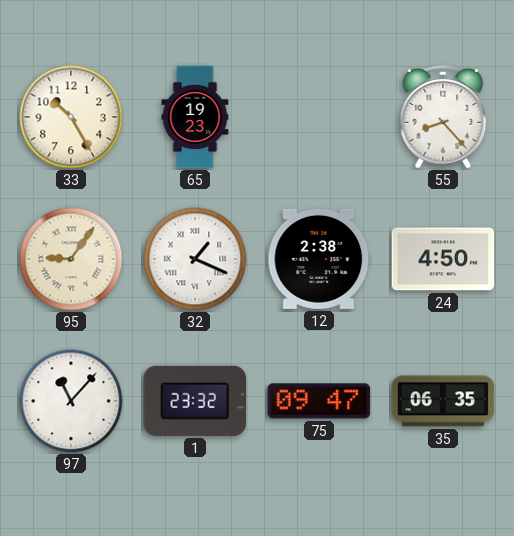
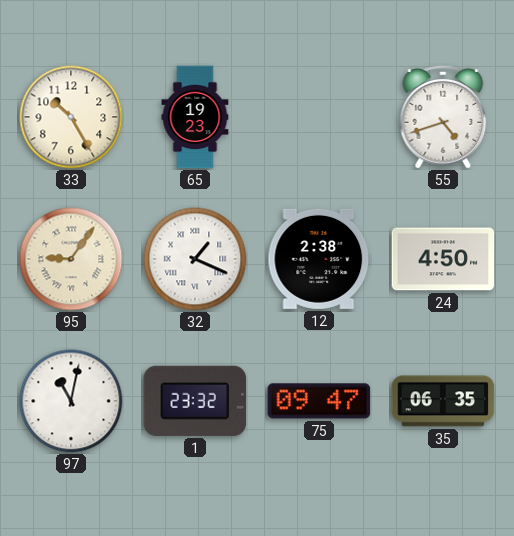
55: 8:23 -> 4:42 (443, 118)
97: 11:07 -> 11:02 (71, 401)
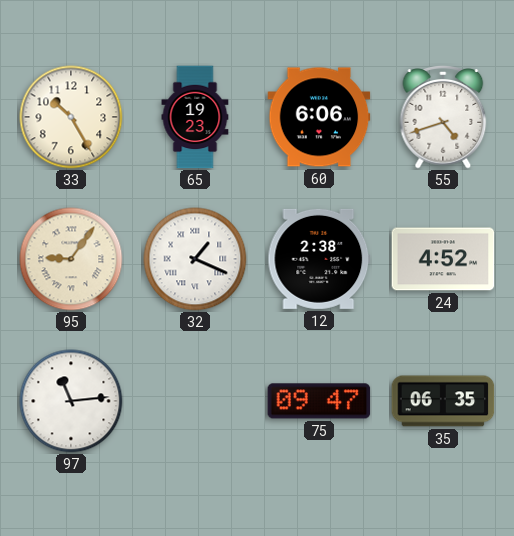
60: none -> 6:06 (319, 117)
24: 4:50 -> 4:52 (443, 259)
97: 11:02 -> 11:14 (71, 401)
1: 23:32 -> none (195, 401)
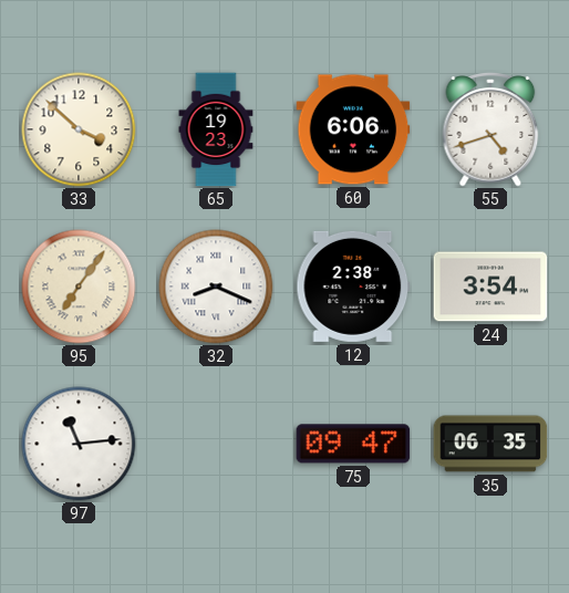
33: 10:25 -> 3:52 (79, 129)
95: 9:06 -> 7:06 (79, 287)
32: 1:19 -> 8:19 (216, 287)
24: 4:52 -> 3:54 (490, 287)
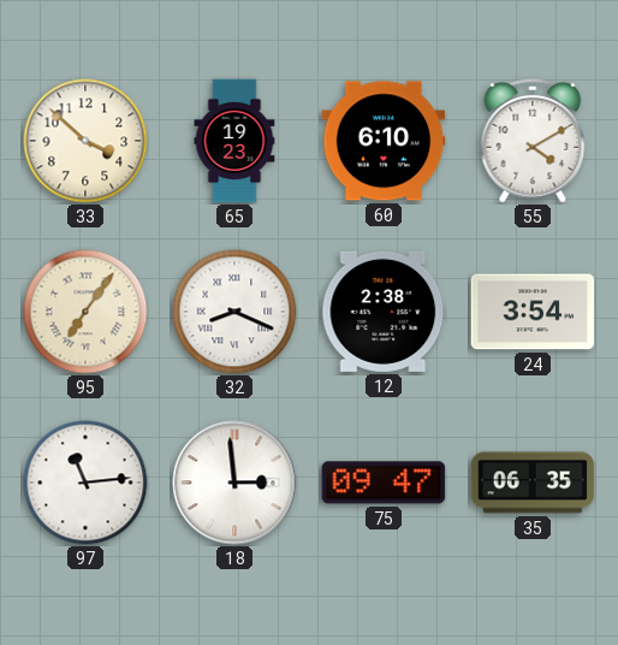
60: 6:06 -> 6:10 (384, 141)
55: 4:42 -> 4:10 (533, 142)
18: none -> 2:59 (234, 483)
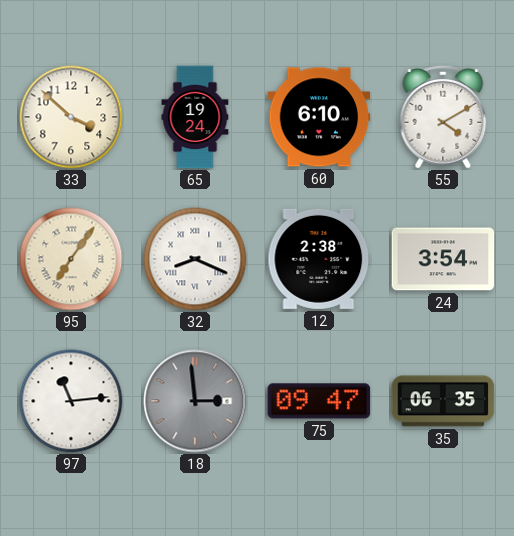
65: 19:23 -> 19:24 (195, 117)
18 dial: white -> grey (195, 401)
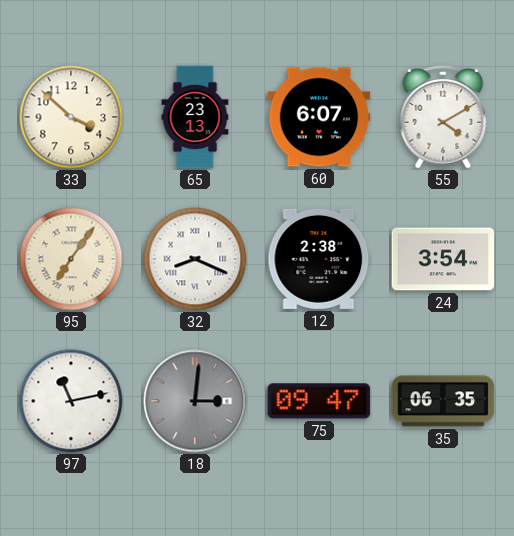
65: 19:24 -> 23:13 (195, 117)
60: 6:10 -> 6:07 (319, 117)
97: 11:14 -> 11:13 (71, 401)
18: 2:59 -> 3:01 (195, 401)
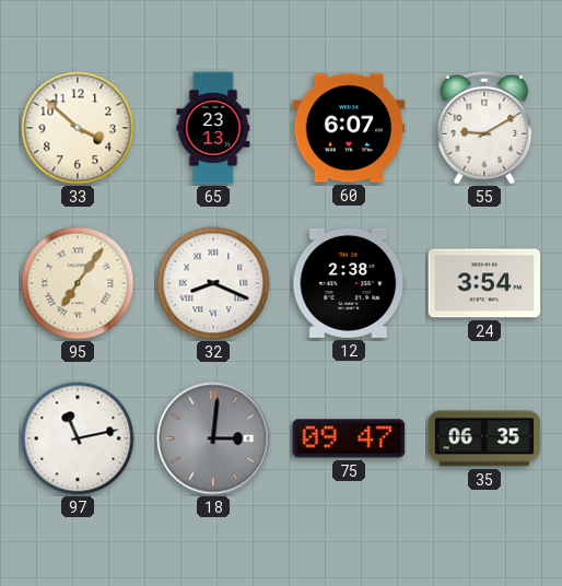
55: 4:10 -> 9:10 (484, 129)
